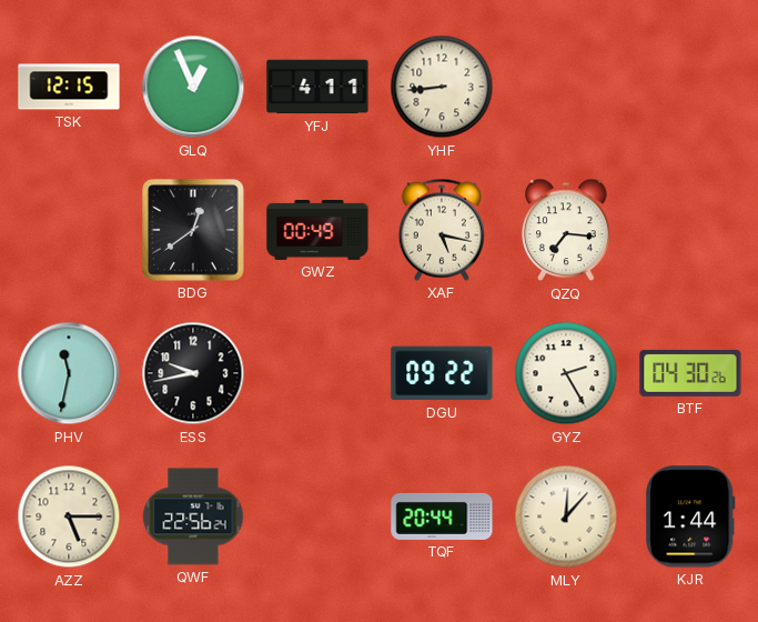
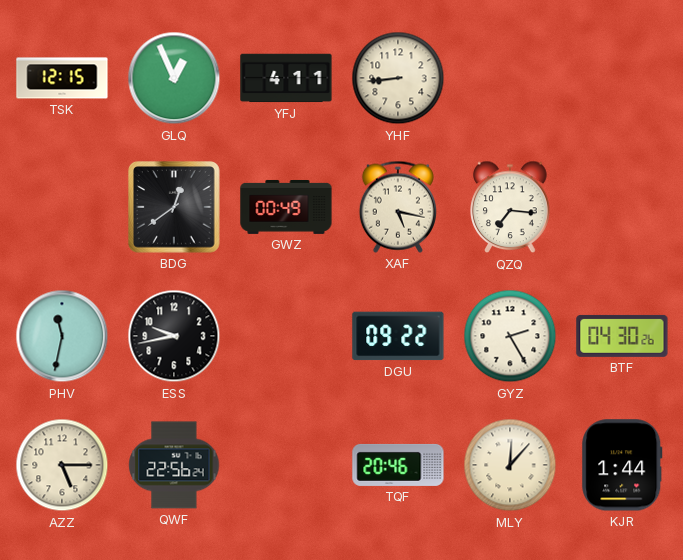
TQF: 20:44 -> 20:46 (398, 465)
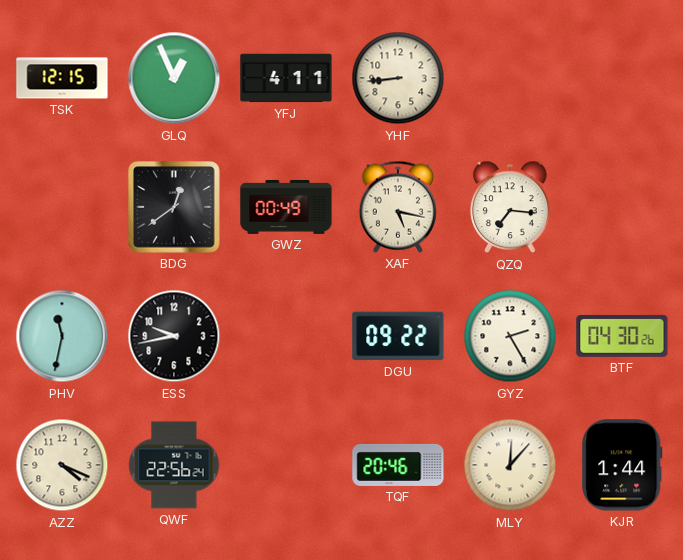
AZZ: 5:15 -> 4:19 (62, 465)
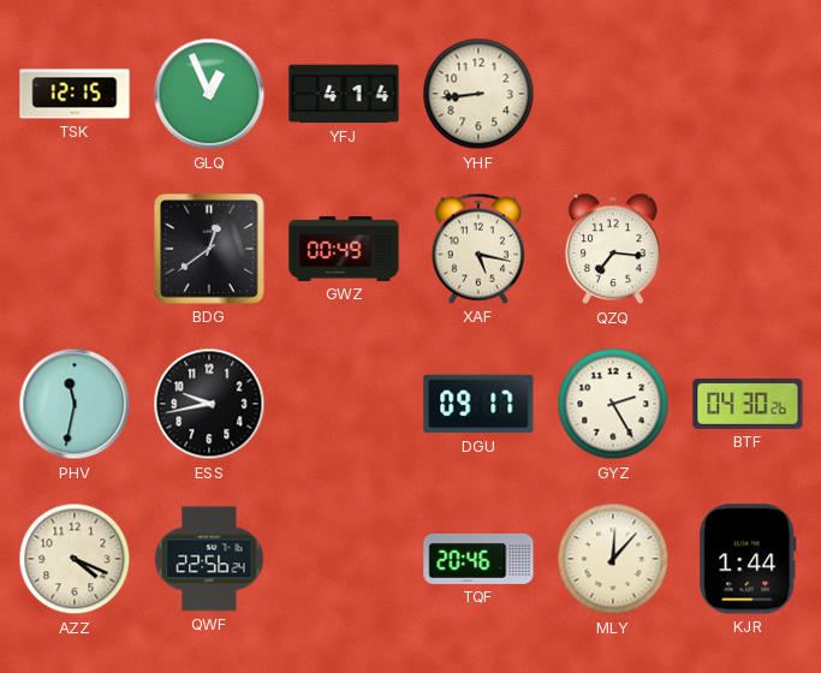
YFJ: 4:11 -> 4:14 (344, 94)
DGU: 09:22 -> 09:17 (478, 404)
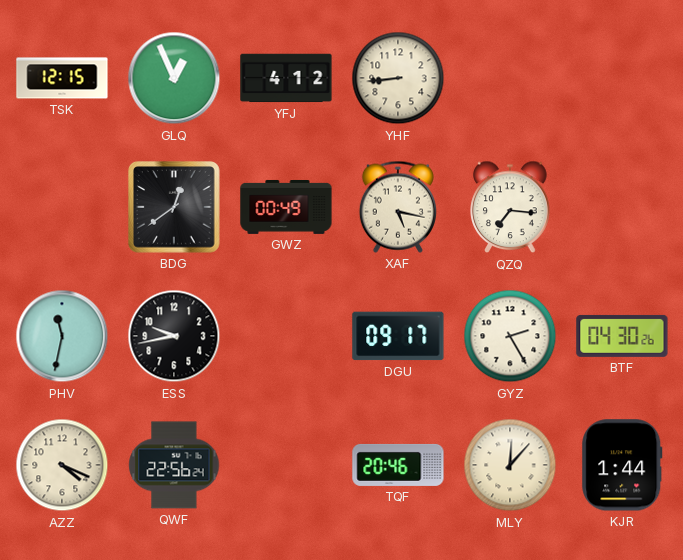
YFJ: 4:14 -> 4:12 (286, 78)
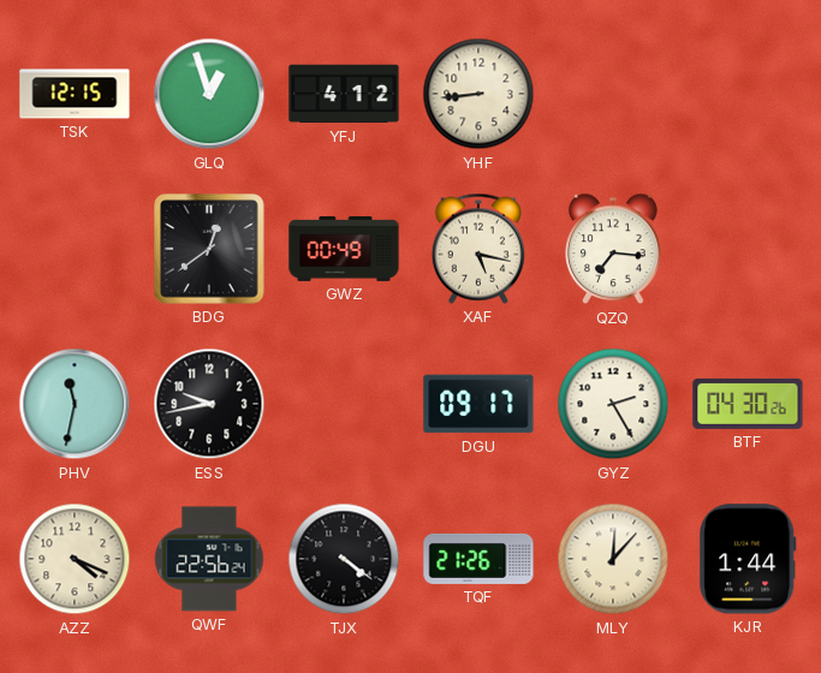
GLQ: 12:56 -> 12:57 (209, 94)
TJX: none -> 4:21 (344, 559)
TQF: 20:46 -> 21:26 (478, 559)
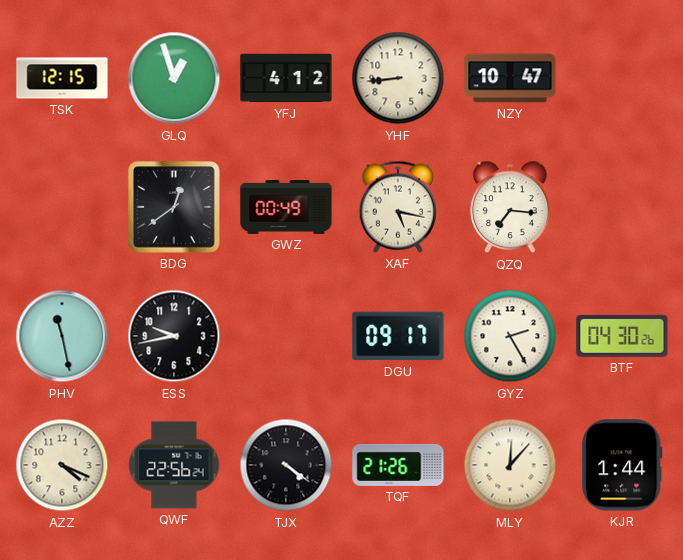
NZY: none -> 10:47 (510, 78)
PHV: 11:32 -> 11:28 (62, 336)
